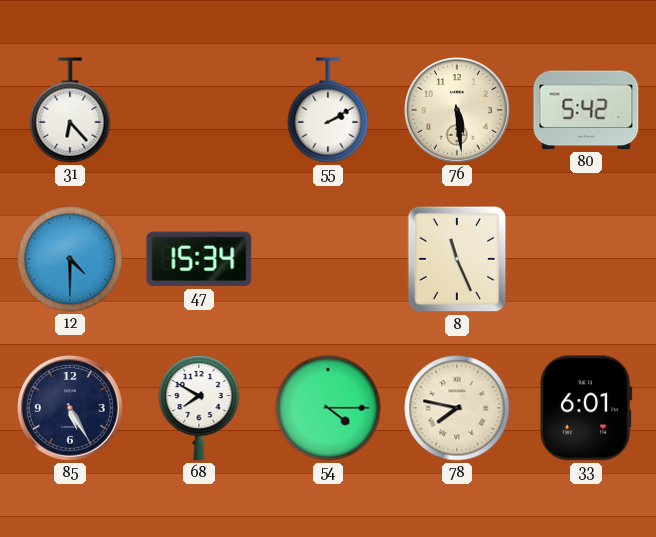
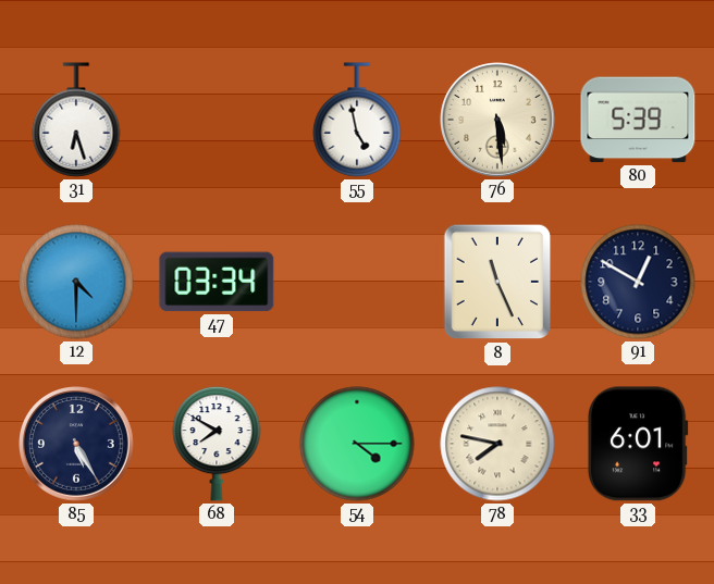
31: 6:23 -> 6:27 (76, 120)
55: 2:10 -> 4:58 (357, 120)
80: 5:42 -> 5:39 (638, 120)
47: 15:34 -> 03:34 (217, 282)
91: none -> 12:50 (638, 282)
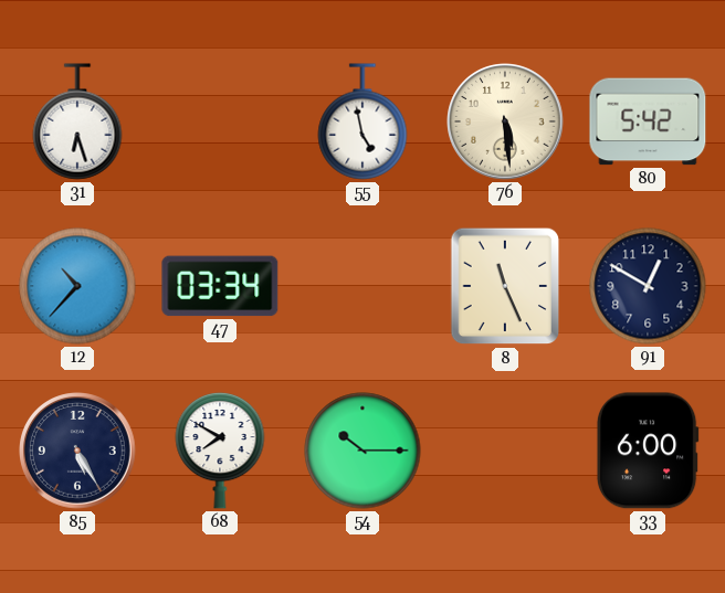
80: 5:39 -> 5:42 (648, 121)
12: 4:30 -> 10:37 (77, 286)
54: 4:15 -> 10:15 (362, 451)
78: 7:47 -> none (497, 444)
33: 6:01 -> 6:00 (648, 451)
